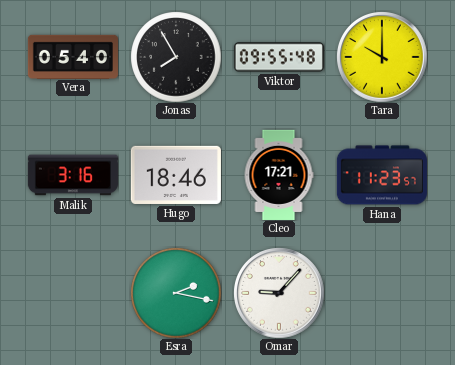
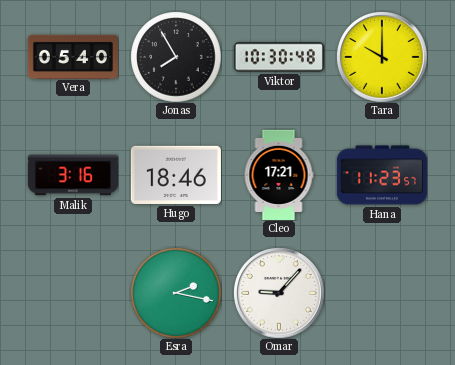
Viktor: 09:55 -> 10:30 (279, 57)
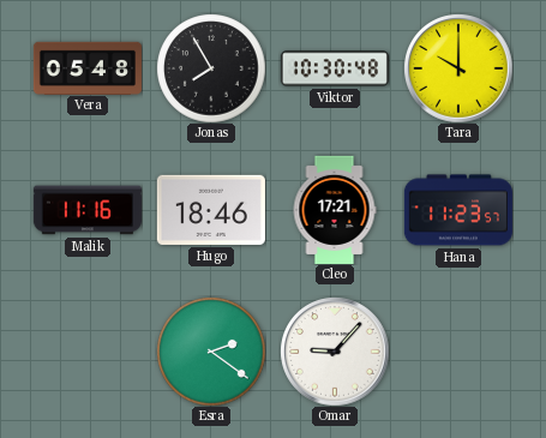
Vera: 05:40 -> 05:48 (88, 67)
Malik: 3:16 -> 11:16 (88, 210)
Esra: 2:17 -> 2:21 (211, 352)
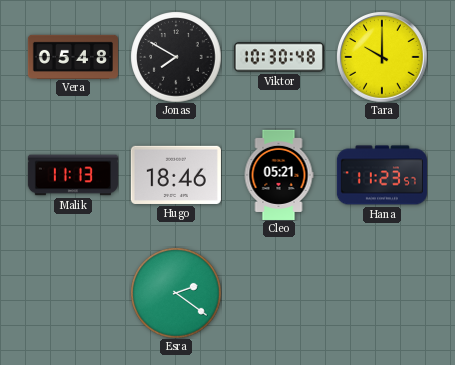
Jonas: 7:55 -> 7:50 (176, 57)
Malik: 11:16 -> 11:13 (73, 175)
Cleo: 17:21 -> 05:21 (279, 175)
Omar: 9:07 -> none (335, 352)
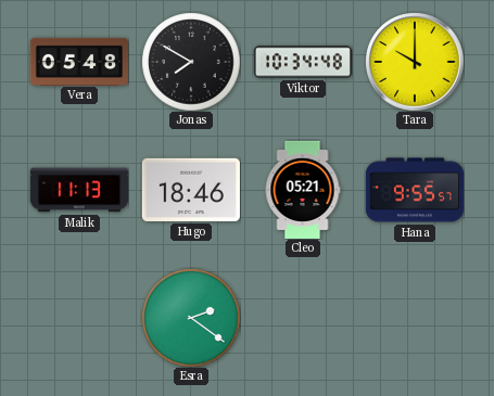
Viktor: 10:30 -> 10:34 (303, 62)
Hana: 11:23 -> 9:55 (415, 190)
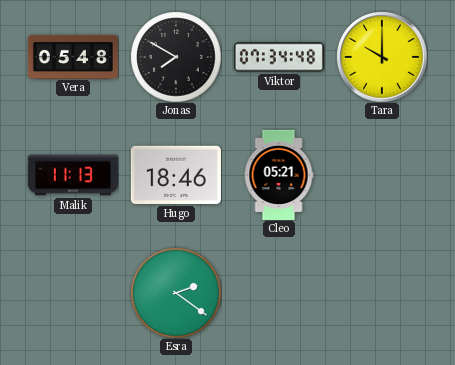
Viktor: 10:34 -> 07:34 (279, 57)
Hana: 9:55 -> none (415, 190)
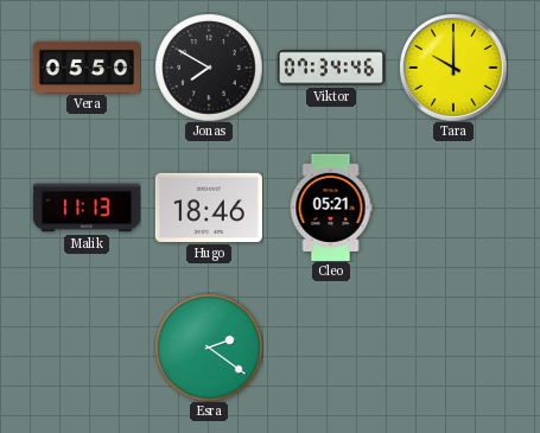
Vera: 05:48 -> 05:50 (87, 66)
Viktor: 07:34:48 -> 07:34:46 (331, 68)
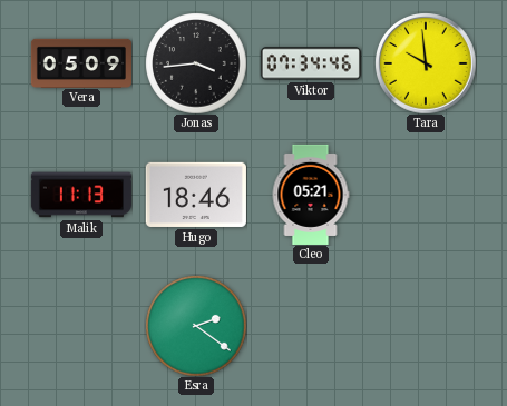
Vera: 05:50 -> 05:09 (81, 62)
Jonas: 7:50 -> 3:44 (196, 63)
Tara: 10:00 -> 9:59 (426, 63)
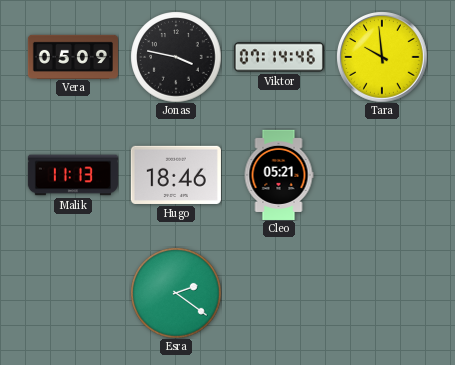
Jonas: 3:44 -> 3:47 (176, 57)
Viktor: 07:34 -> 07:14 (279, 57)
